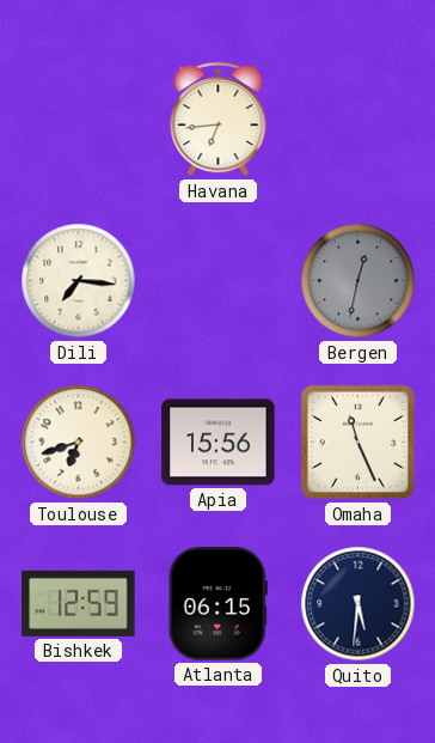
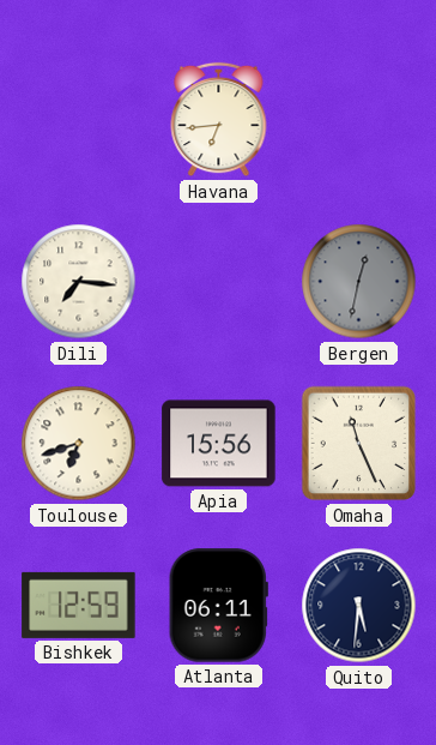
Atlanta: 06:15 -> 06:11 (218, 606)
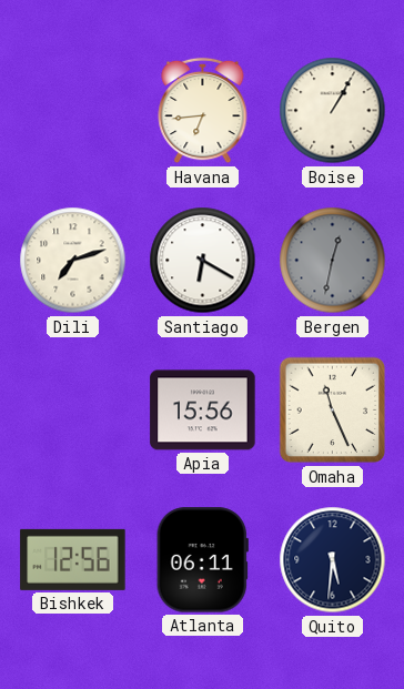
Boise: none -> 1:05 (333, 111)
Dili: 7:16 -> 7:12 (73, 261)
Santiago: none -> 6:20 (203, 261)
Toulouse: 6:42 -> none (79, 444)
Bishkek: 12:59 -> 12:56 (73, 559)
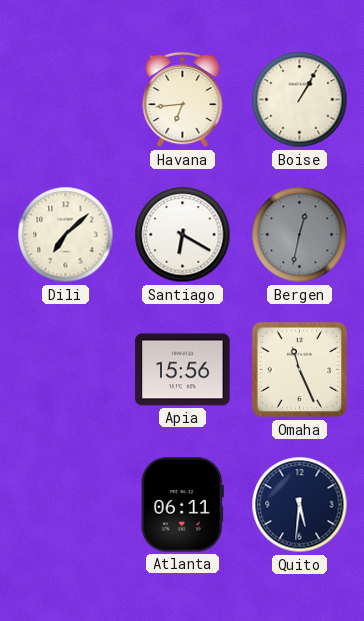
Dili: 7:12 -> 7:08 (66, 235)
Bishkek: 12:56 -> none (73, 559)
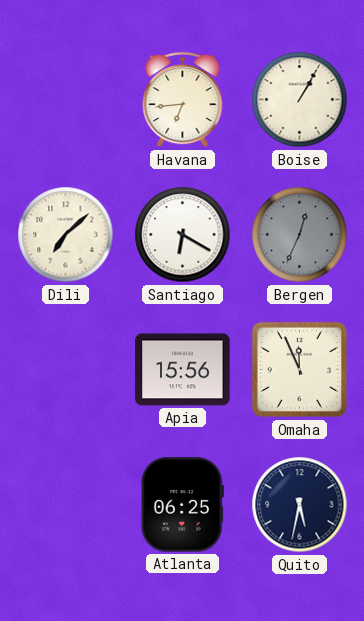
Bergen: 12:32 -> 12:34 (300, 235)
Omaha: 11:26 -> 11:56 (300, 370)
Atlanta: 06:11 -> 06:25 (182, 505)
Quito: 5:31 -> 5:32 (300, 505)
